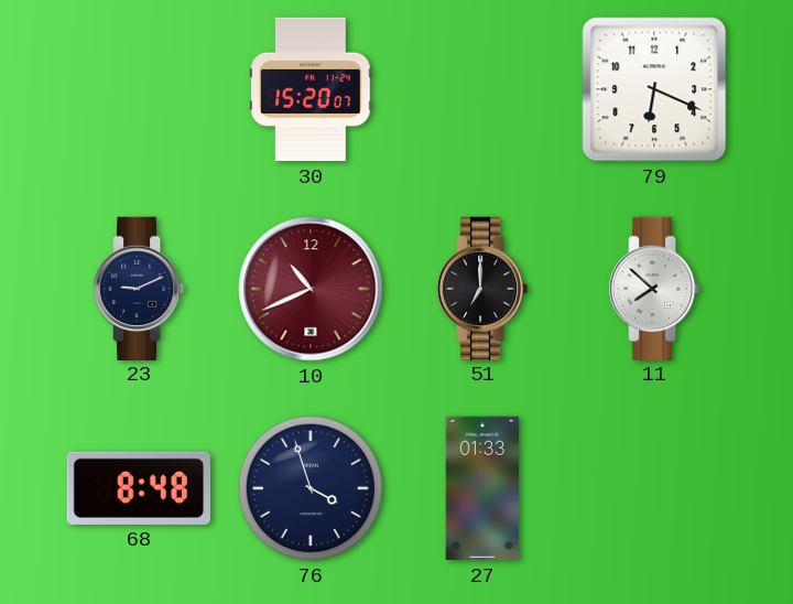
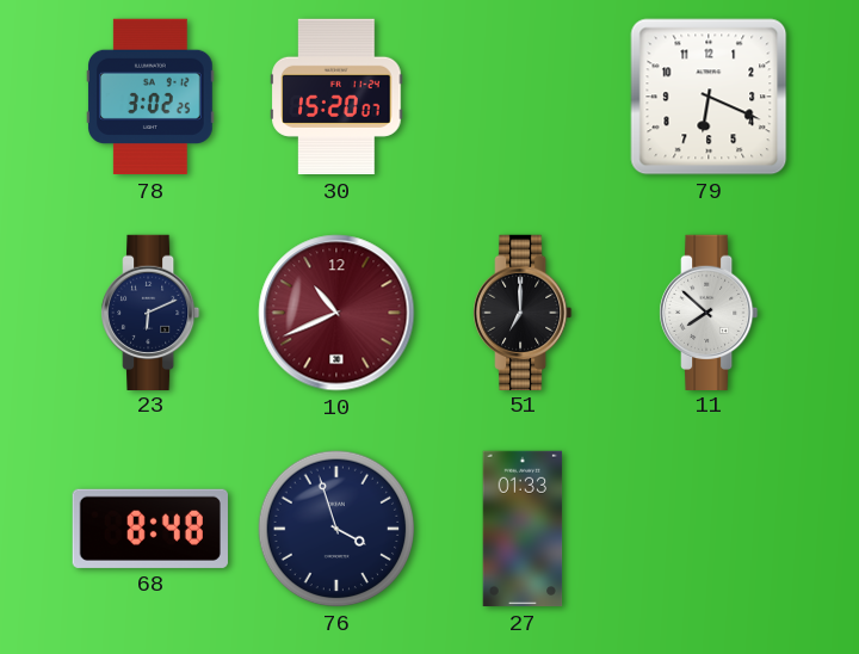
78: none -> 3:02 (150, 97)
23: 9:11 -> 6:11 (152, 311)
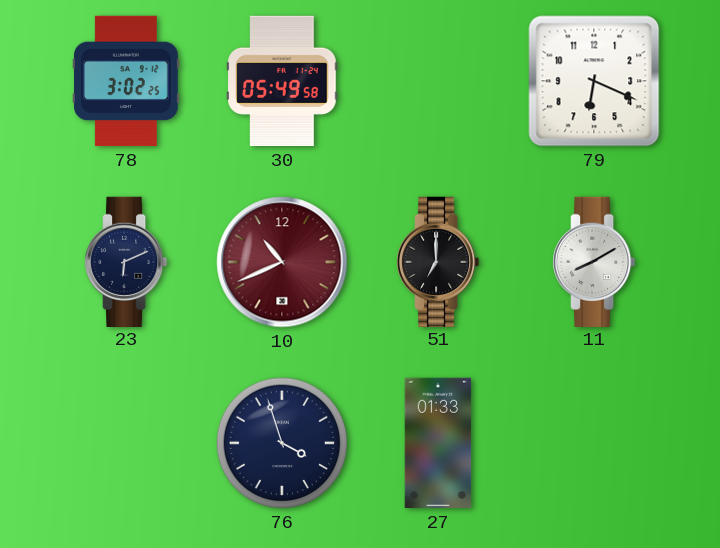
30: 15:20 -> 05:49 (282, 81)
11: 7:52 -> 8:10 (595, 261)
68: 8:48 -> none (150, 529)
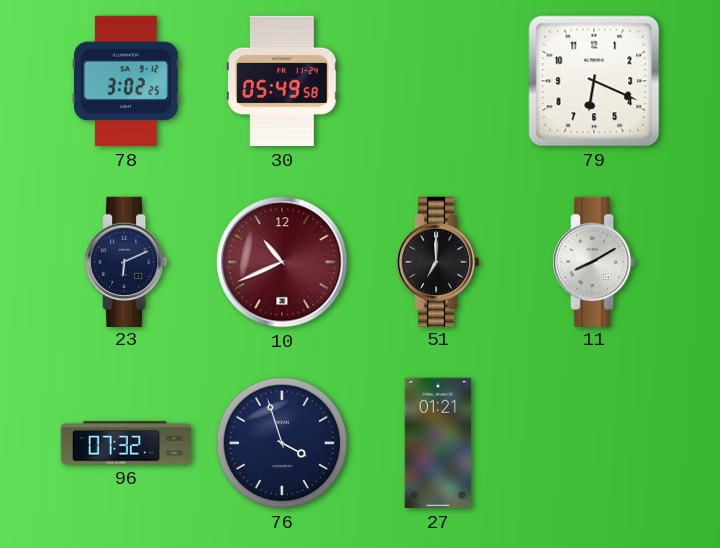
96: none -> 07:32 (125, 443)
27: 01:33 -> 01:21 (438, 443)
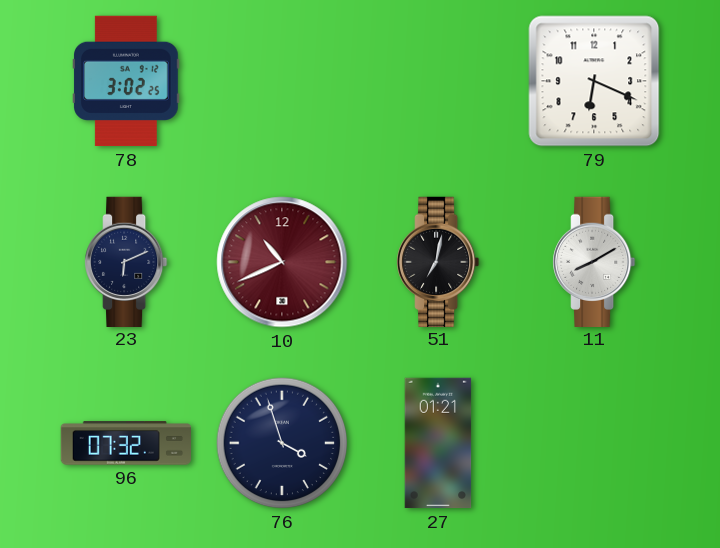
30: 05:49 -> none (282, 81)
51: 7:00 -> 7:02 (439, 261)
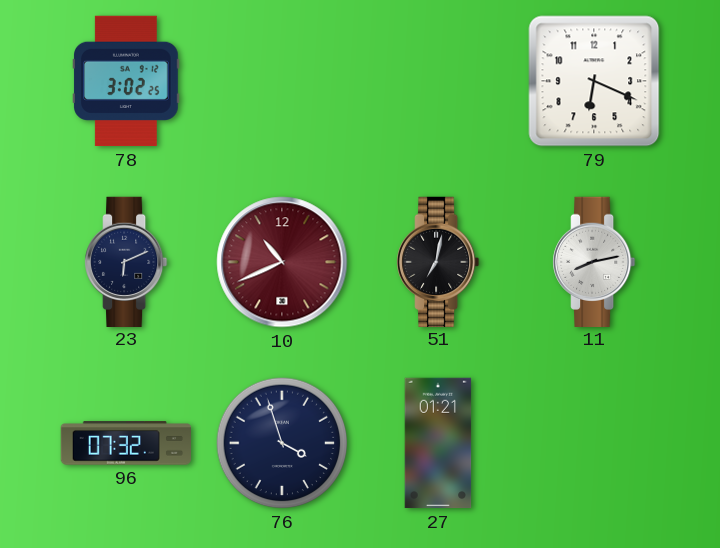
11: 8:10 -> 8:13 (595, 261)
